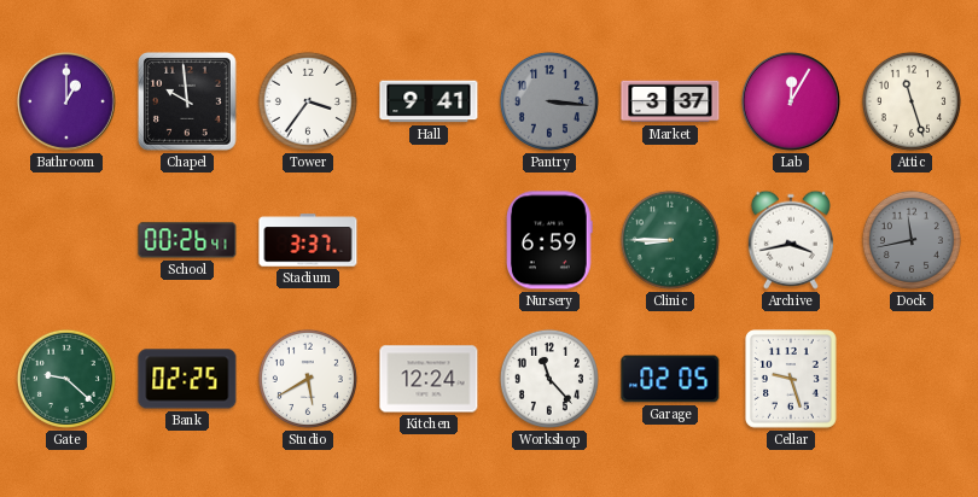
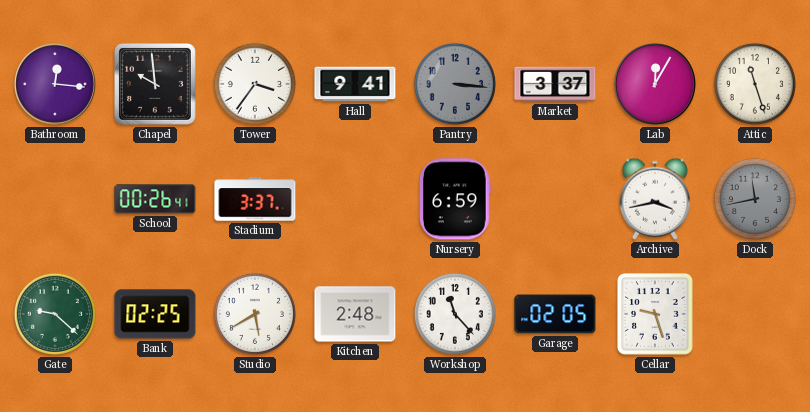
Bathroom: 1:00 -> 12:16 (55, 84)
Clinic: 8:45 -> none (670, 240)
Kitchen: 12:24 -> 2:48 (355, 314)
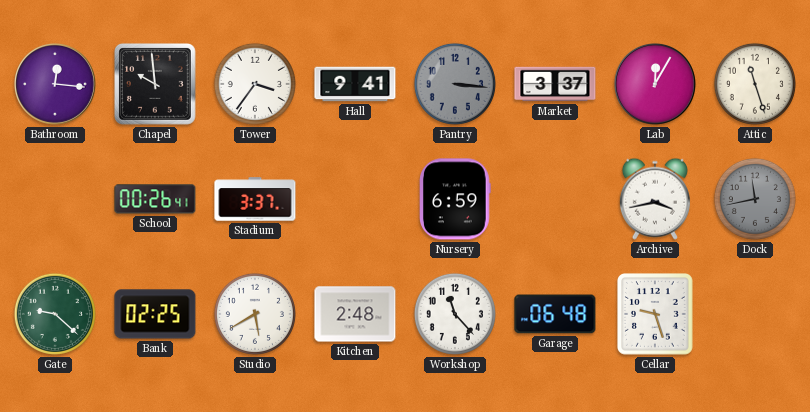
Garage: 02:05 -> 06:48 (555, 314)
